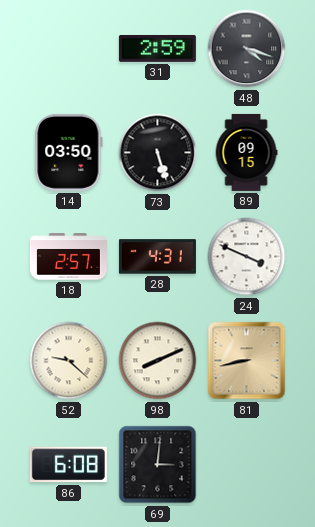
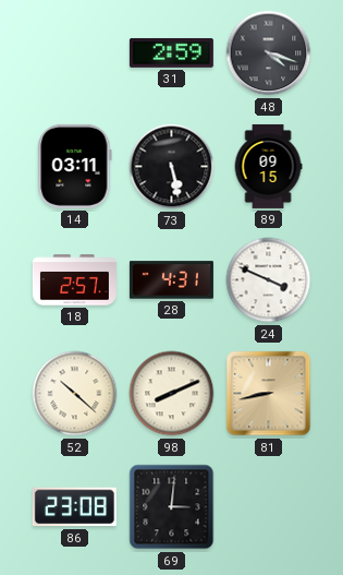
14: 03:50 -> 03:11 (75, 166)
73: 5:27 -> 5:28 (172, 167)
52: 9:22 -> 10:22 (75, 394)
86: 6:08 -> 23:08 (74, 507)
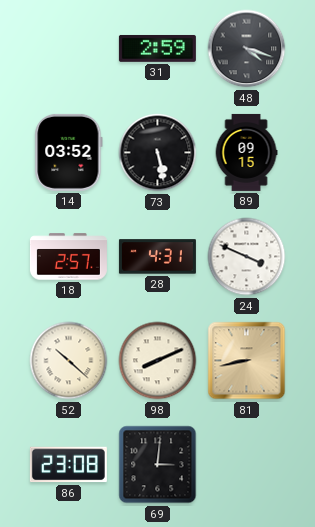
14: 03:11 -> 03:52 (69, 152)
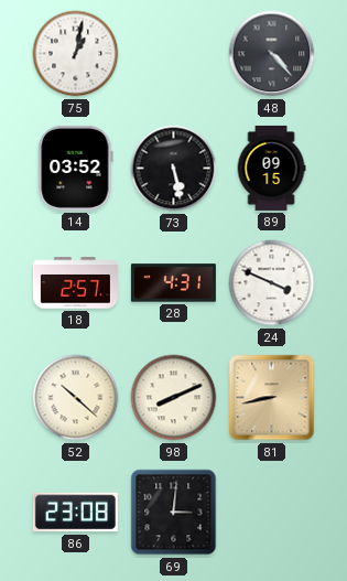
75: none -> 1:02 (76, 54)
31: 2:59 -> none (157, 48)
48: 4:18 -> 4:23 (272, 54)
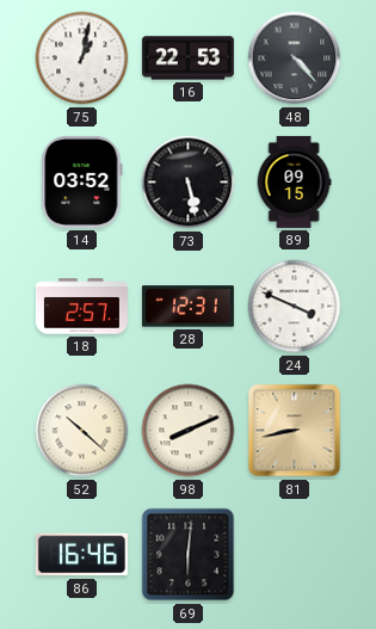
16: none -> 22:53 (187, 58)
28: 4:31 -> 12:31 (187, 307)
86: 23:08 -> 16:46 (81, 555)
69: 3:01 -> 6:01 (189, 555)
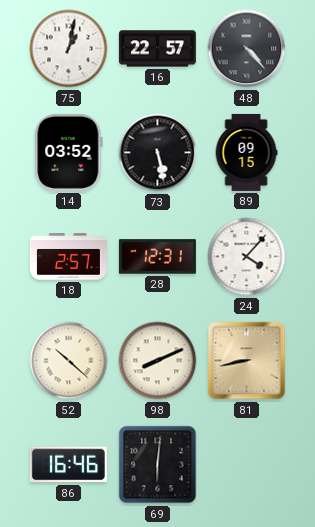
16: 22:53 -> 22:57 (157, 49)
24: 3:49 -> 4:07 (247, 257)
